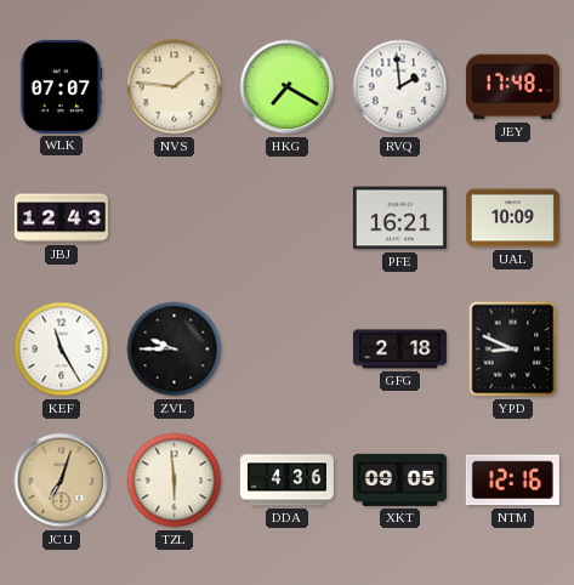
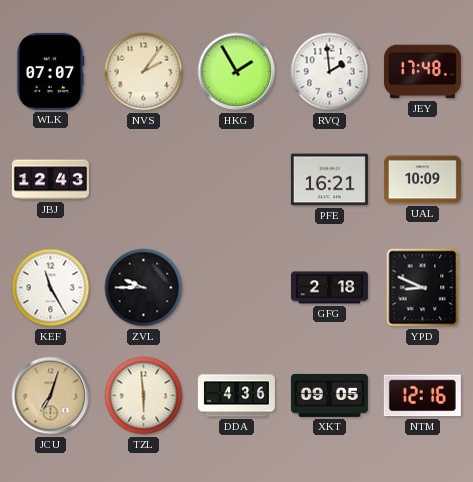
NVS: 1:46 -> 2:06 (144, 72)
HKG: 7:20 -> 1:55 (237, 72)
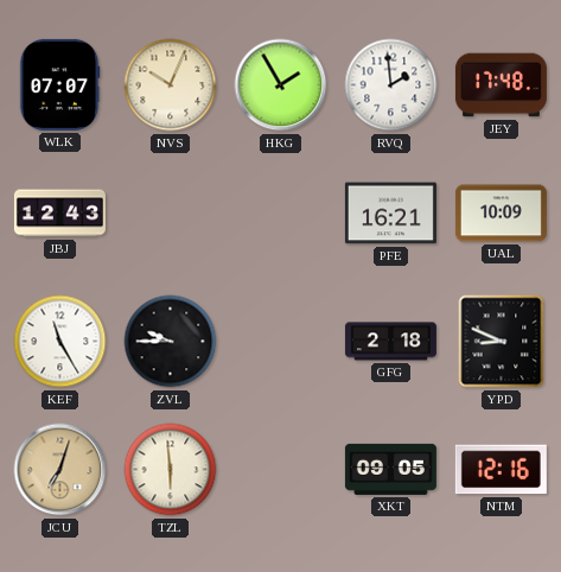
NVS: 2:06 -> 10:04 (171, 85)
DDA: 4:36 -> none (236, 396)
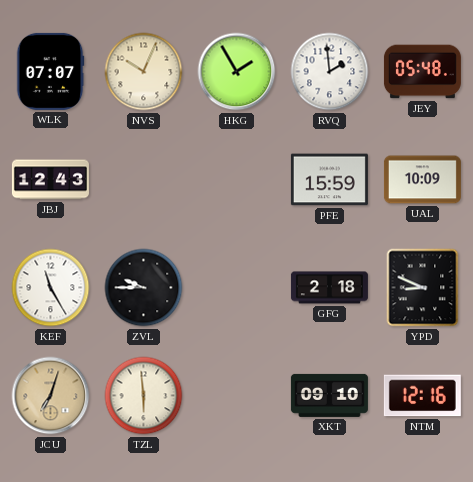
JEY: 17:48 -> 05:48 (422, 72)
PFE: 16:21 -> 15:59 (329, 180)
XKT: 09:05 -> 09:10 (329, 395)
